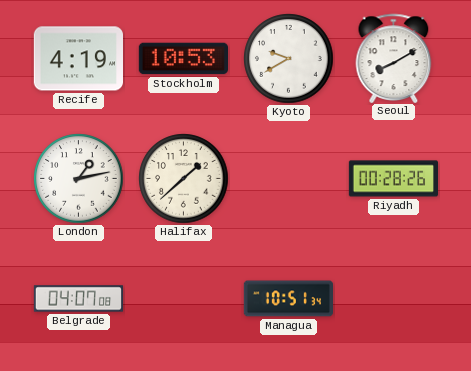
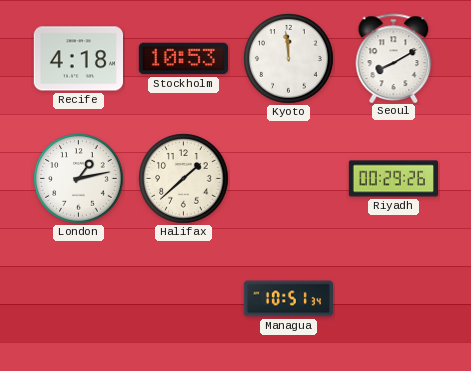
Recife: 4:19 -> 4:18 (78, 59)
Kyoto: 9:40 -> 11:59 (289, 59)
Riyadh: 00:28 -> 00:29 (394, 179)
Belgrade: 04:07 -> none (79, 299)
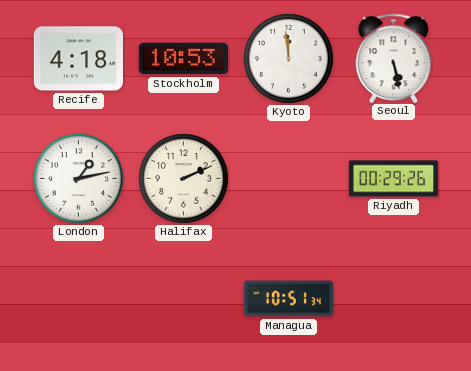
Seoul: 8:10 -> 5:28 (394, 58)
Halifax: 1:38 -> 2:11 (184, 179)
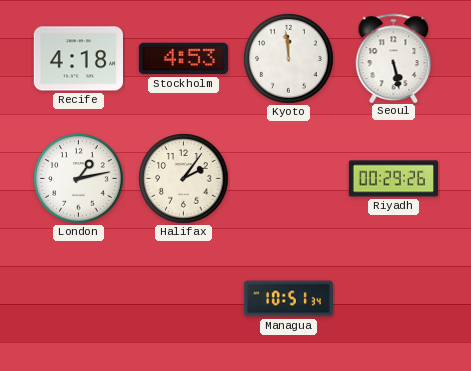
Stockholm: 10:53 -> 4:53 (183, 59)
Halifax: 2:11 -> 2:06 (184, 179)
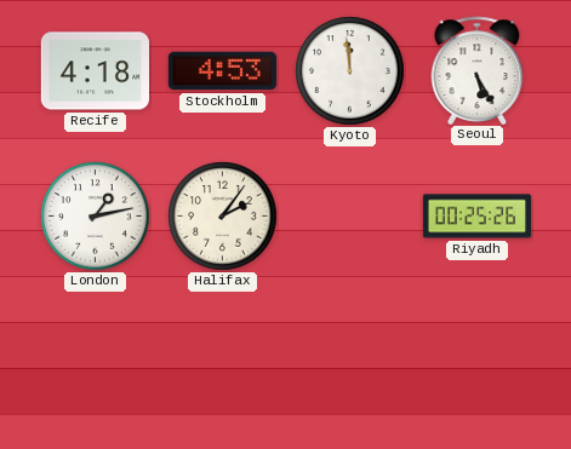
Seoul: 5:28 -> 5:25 (478, 70)
Riyadh: 00:29 -> 00:25 (478, 217)
Managua: 10:51 -> none (288, 299)
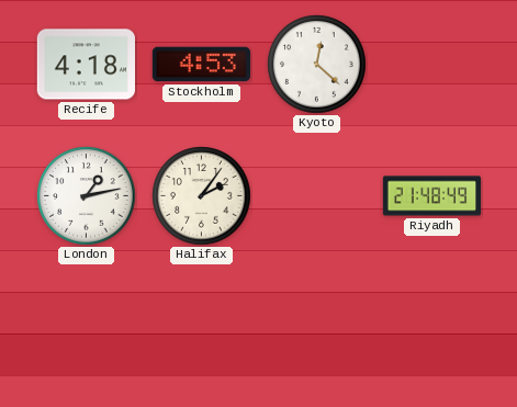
Kyoto: 11:59 -> 12:22 (317, 65)
Seoul: 5:25 -> none (478, 70)
Riyadh: 00:25 -> 21:48 (432, 196)
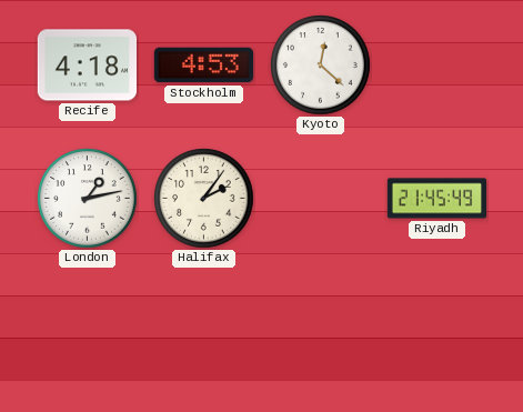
Riyadh: 21:48 -> 21:45 (437, 199)
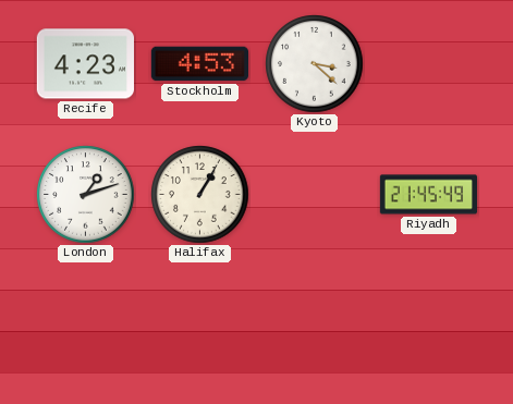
Recife: 4:18 -> 4:23 (85, 64)
Kyoto: 12:22 -> 3:22 (315, 64)
London: 1:13 -> 1:12 (86, 195)
Halifax: 2:06 -> 1:05 (200, 195)
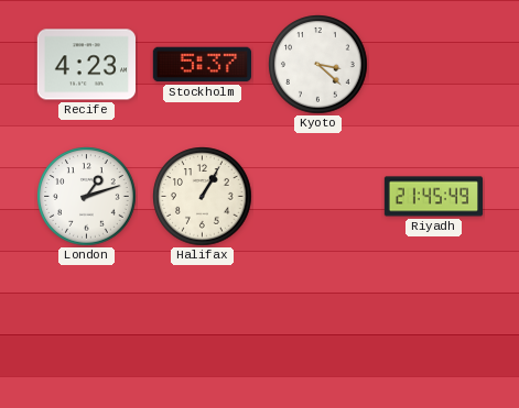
Stockholm: 4:53 -> 5:37 (202, 65)
